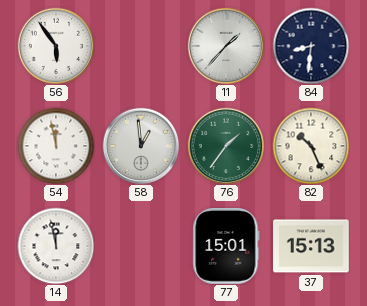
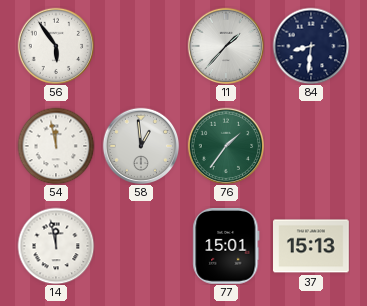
82: 10:26 -> none (311, 146)
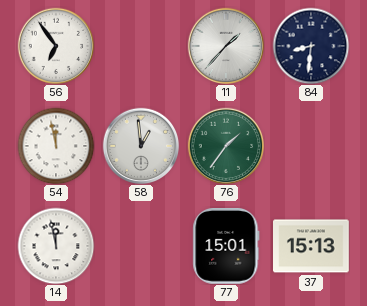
56: 5:54 -> 6:54 (56, 46)
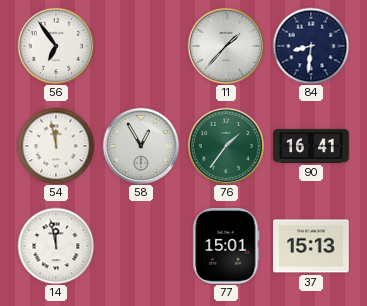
58: 12:59 -> 12:55 (141, 146)
90: none -> 16:41 (311, 146)
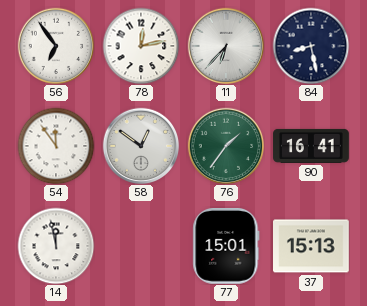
78: none -> 12:13 (141, 46)
11: 1:37 -> 6:37 (226, 46)
84: 8:31 -> 8:28 (311, 46)
54: 11:58 -> 11:54 (56, 146)
58: 12:55 -> 12:51 (141, 146)
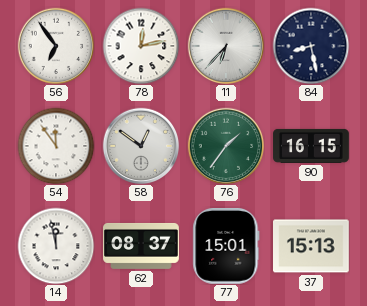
90: 16:41 -> 16:15 (311, 146)
62: none -> 08:37 (141, 246)
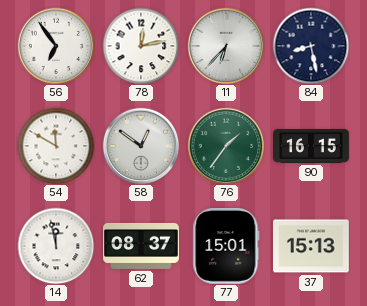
54: 11:54 -> 11:50 (56, 146)
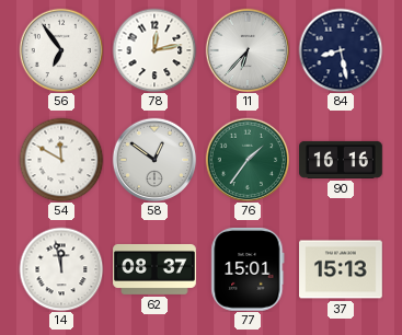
90: 16:15 -> 16:16 (341, 160)
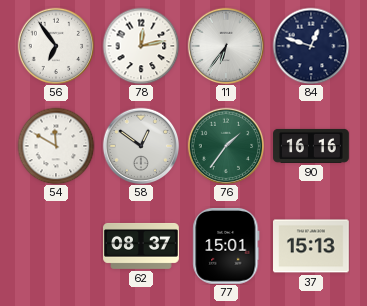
11: 6:37 -> 6:36 (226, 46)
84: 8:28 -> 12:48 (311, 46)
14: 11:58 -> none (61, 269)
